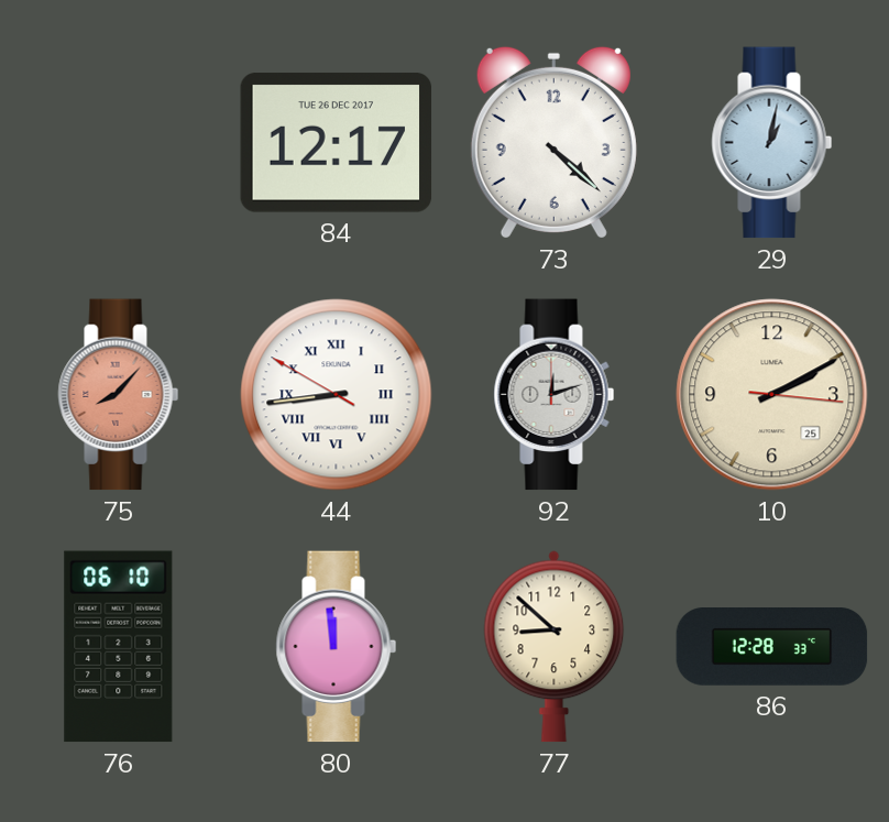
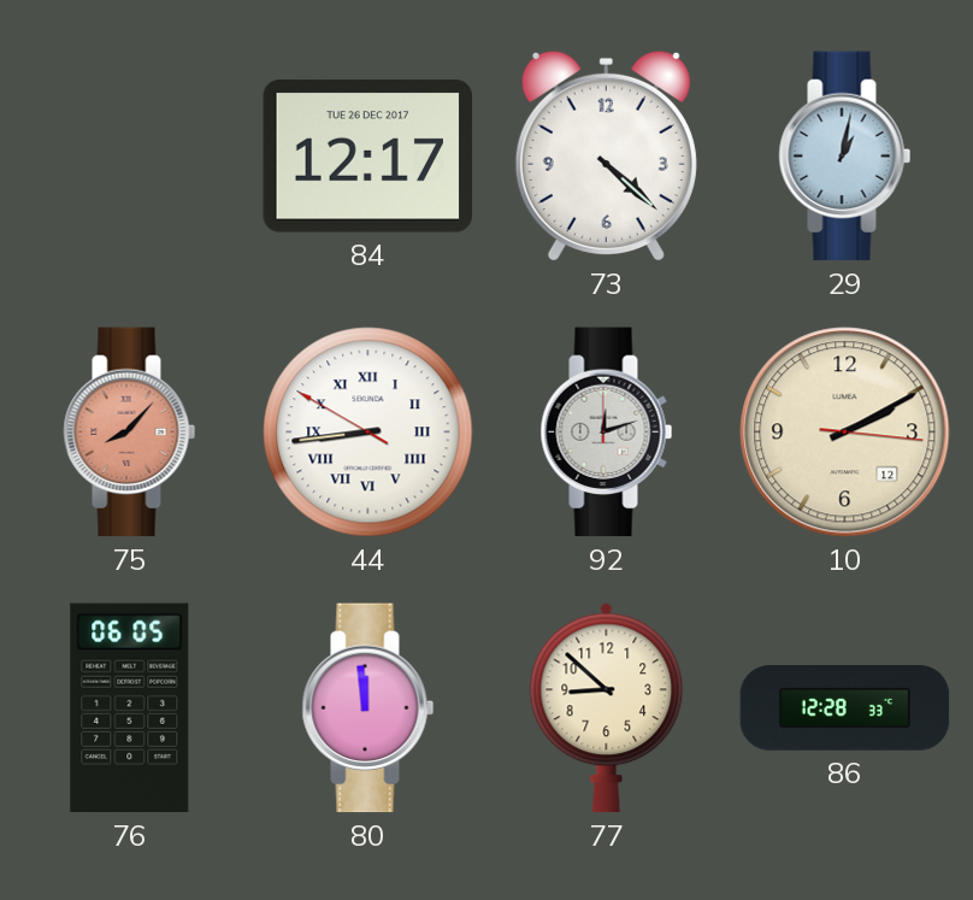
10 date: 25 -> 12 (845, 433)
76: 06:10 -> 06:05 (130, 708)
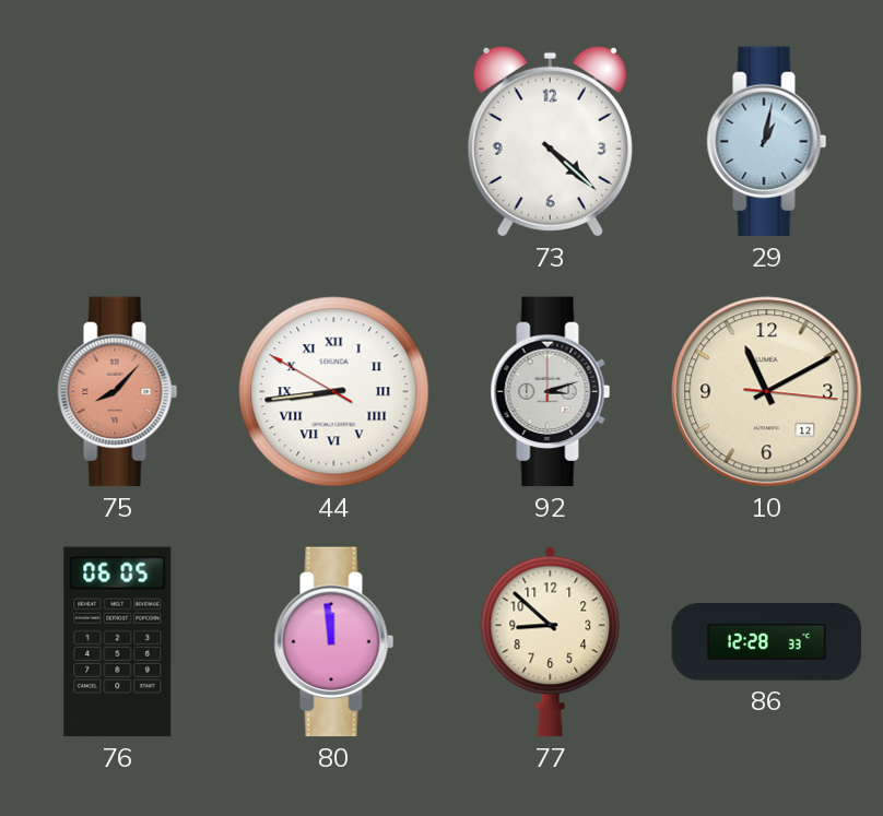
84: 12:17 -> none (368, 157)
92: 12:12 -> 3:12 (551, 392)
10: 2:10 -> 11:10 (767, 392)
